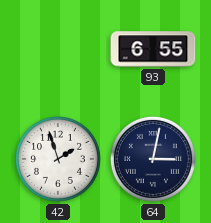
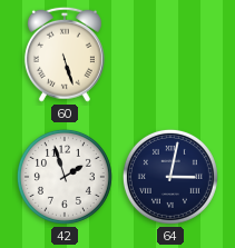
60: none -> 5:27 (65, 54)
93: 6:55 -> none (153, 49)
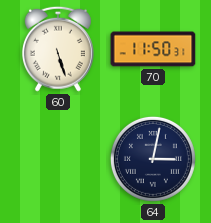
70: none -> 11:50 (153, 49)
42: 1:57 -> none (65, 177)
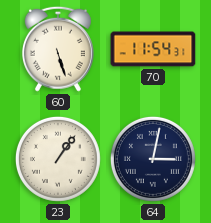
70: 11:50 -> 11:54 (153, 49)
23: none -> 1:06 (58, 159)
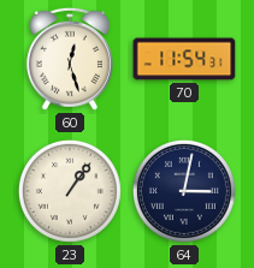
60: 5:27 -> 12:27 (70, 59)
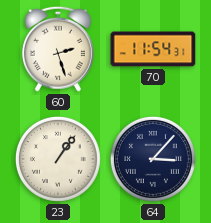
60: 12:27 -> 2:27 (58, 49)
64: 3:02 -> 3:07 (153, 159)
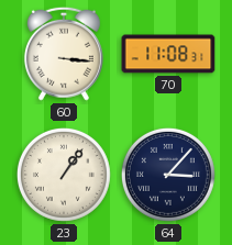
60: 2:27 -> 3:16 (64, 54)
70: 11:54 -> 11:08 (168, 54)
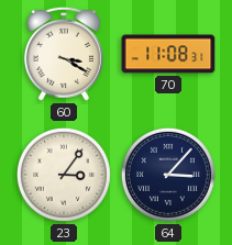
60: 3:16 -> 3:20 (64, 54)
23: 1:06 -> 3:06 (64, 175)
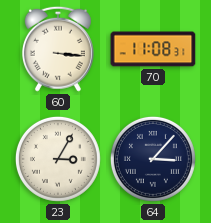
60: 3:20 -> 3:16 (58, 49)
23: 3:06 -> 3:05 (58, 159)
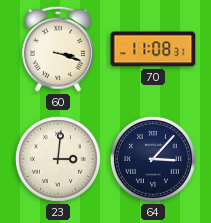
60: 3:16 -> 3:18 (58, 49)
23: 3:05 -> 3:01 (58, 159)
